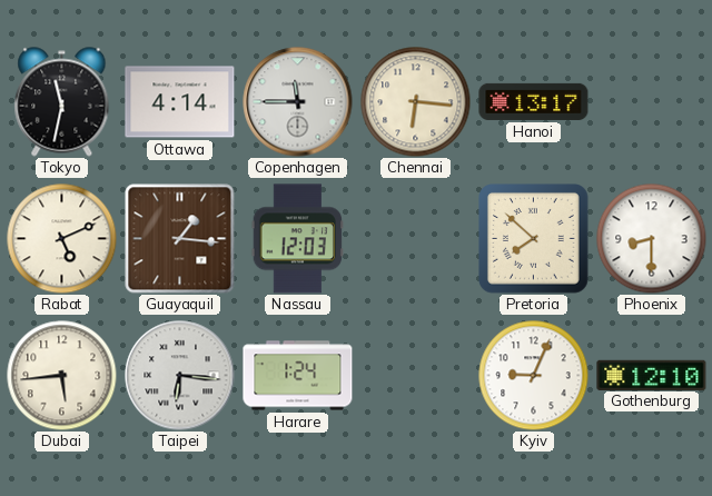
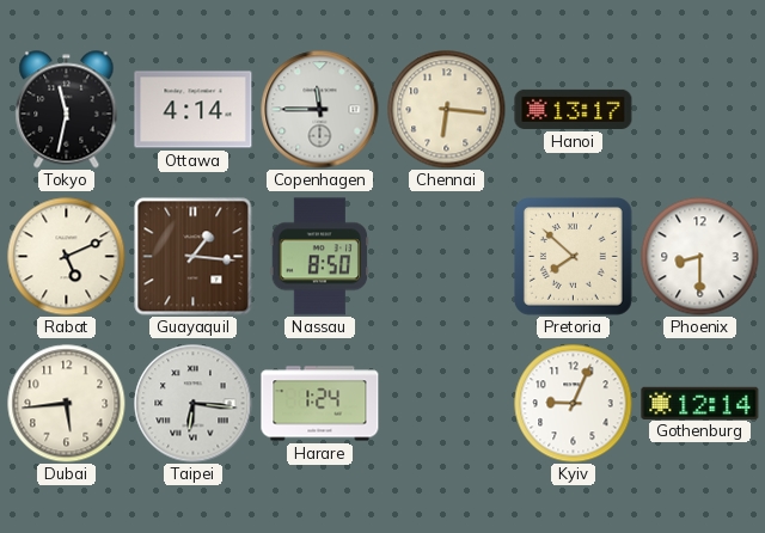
Nassau: 12:03 -> 8:50 (319, 257)
Gothenburg: 12:10 -> 12:14 (700, 403)
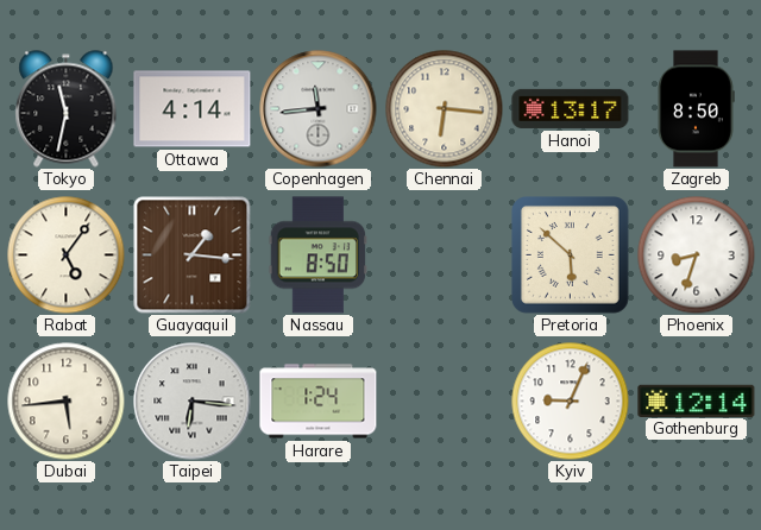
Copenhagen: 11:45 -> 11:44 (319, 109)
Zagreb: none -> 8:50 (696, 109)
Rabat: 5:11 -> 5:06 (67, 255)
Pretoria: 7:52 -> 5:52 (571, 255)
Phoenix: 8:30 -> 8:33 (697, 255)
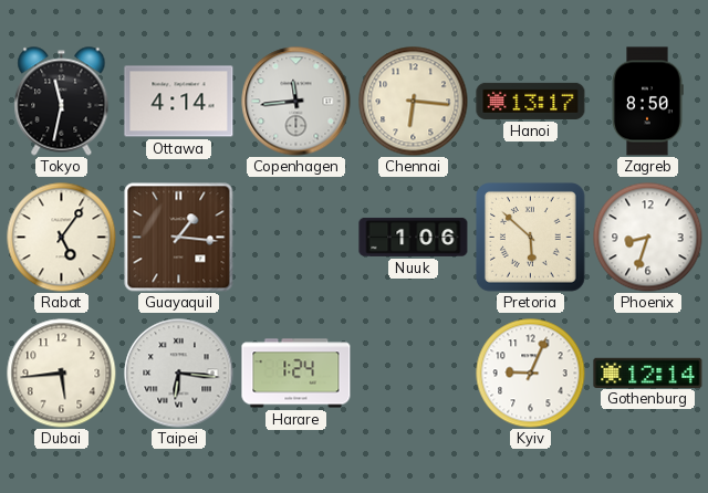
Nassau: 8:50 -> none (317, 255)
Nuuk: none -> 1:06 (414, 237)
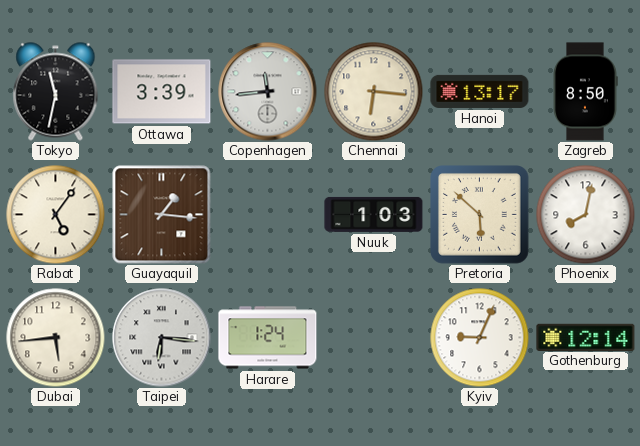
Ottawa: 4:14 -> 3:39 (162, 92)
Nuuk: 1:06 -> 1:03 (374, 214)
Phoenix: 8:33 -> 8:02 (586, 215)
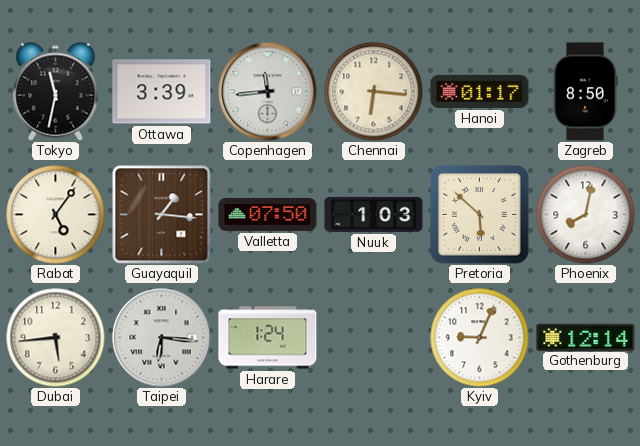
Hanoi: 13:17 -> 01:17 (480, 91)
Valletta: none -> 07:50 (268, 214)
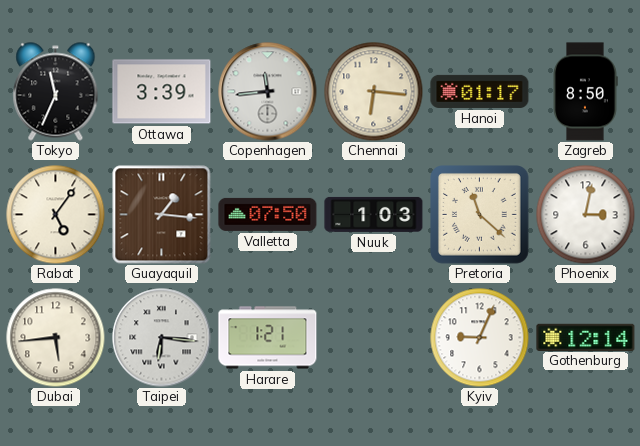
Tokyo: 11:32 -> 11:34 (56, 92)
Pretoria: 5:52 -> 11:22 (480, 215)
Phoenix: 8:02 -> 3:02 (586, 215)
Harare: 1:24 -> 1:21 (268, 338)
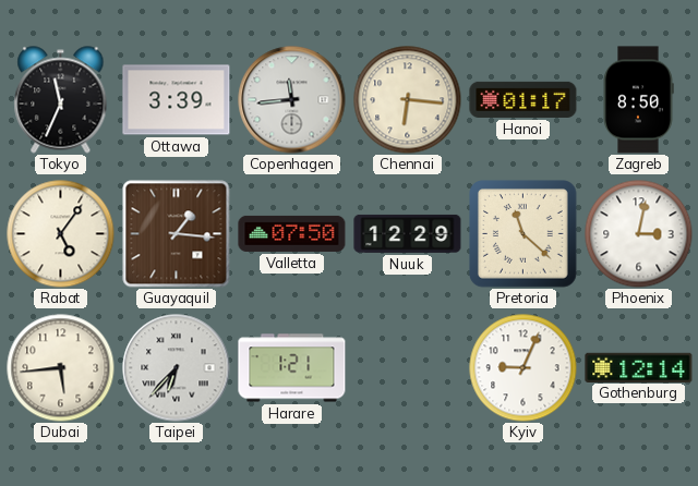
Nuuk: 1:03 -> 12:29 (408, 233)
Taipei: 6:16 -> 6:37 (177, 368)
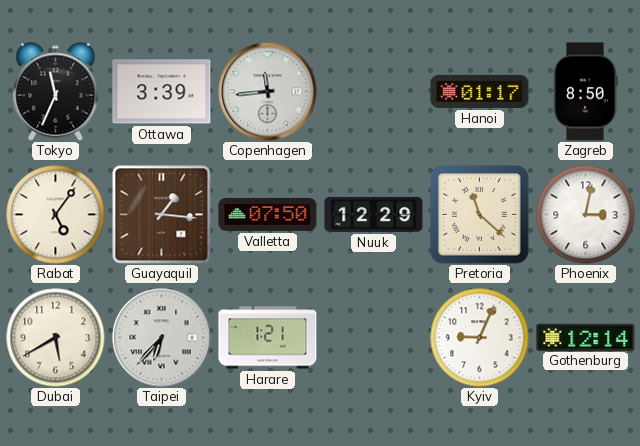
Chennai: 6:16 -> none (408, 100)
Dubai: 5:44 -> 5:40 (56, 338)
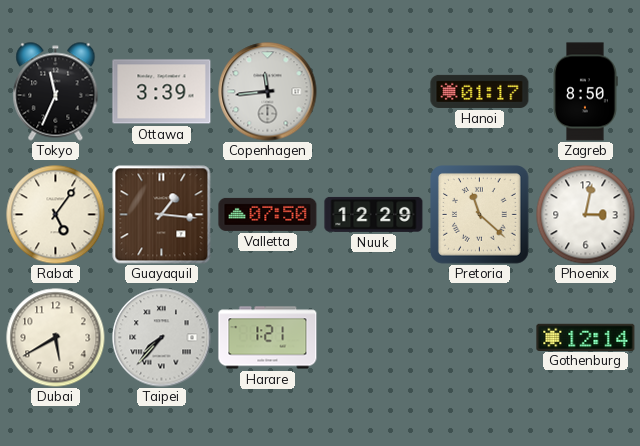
Taipei: 6:37 -> 7:37 (162, 338)
Kyiv: 9:04 -> none (480, 338)
